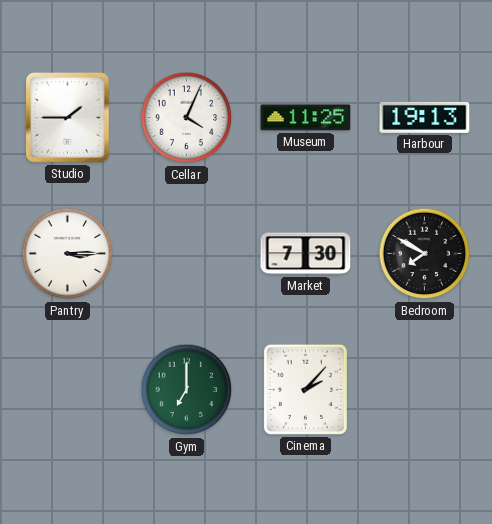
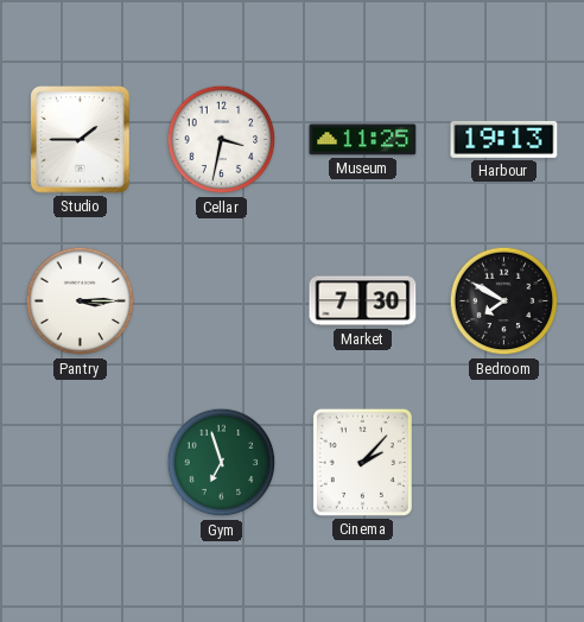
Cellar: 4:04 -> 3:32 (222, 140)
Gym: 7:00 -> 6:57 (222, 463)
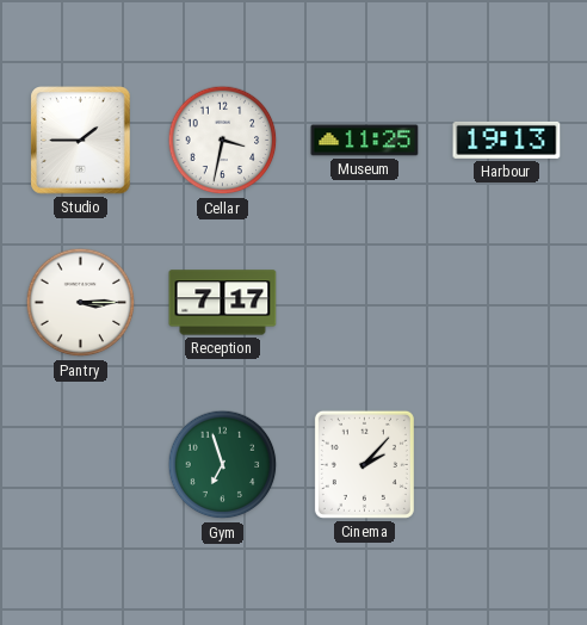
Reception: none -> 7:17 (223, 303)
Market: 7:30 -> none (363, 302)
Bedroom: 7:50 -> none (504, 302)
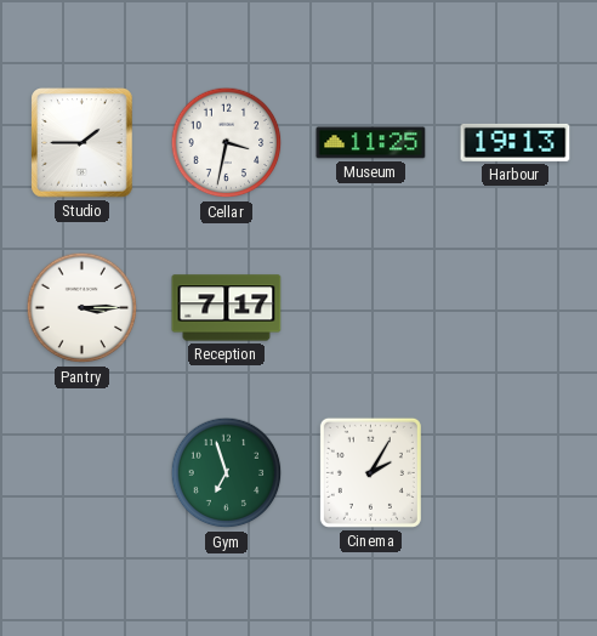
Cinema: 2:07 -> 2:05 (370, 472)
